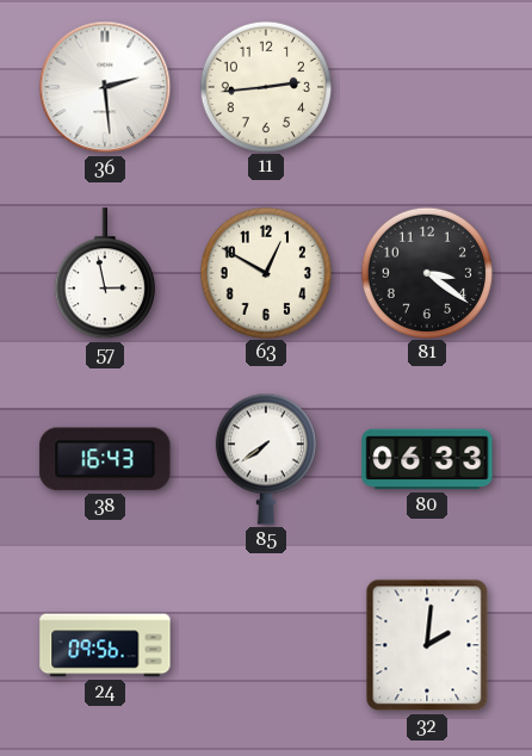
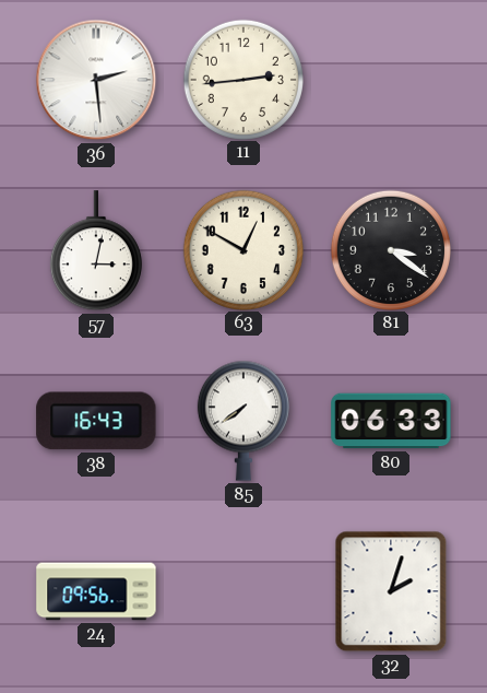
57: 2:58 -> 3:02 (96, 251)
32: 2:01 -> 2:03 (391, 591)
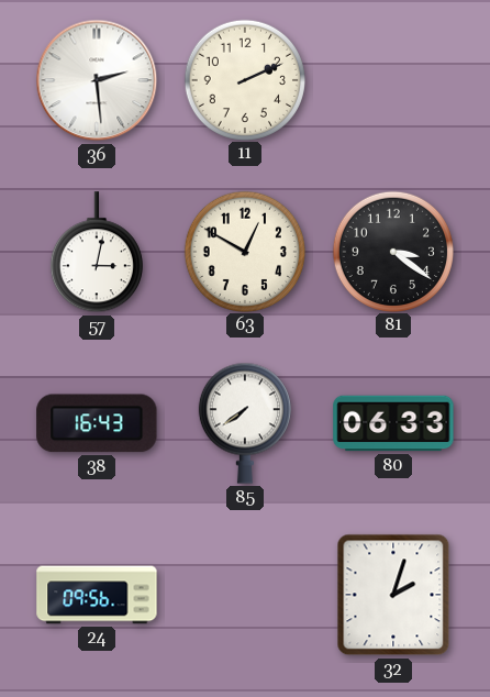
11: 2:44 -> 2:11 (244, 79)
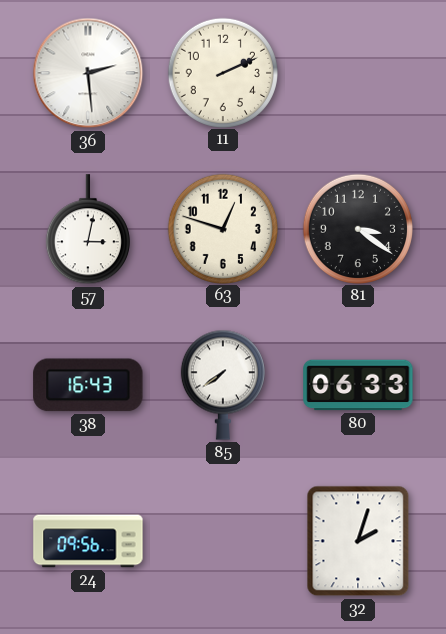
63: 12:50 -> 12:48 (222, 228)
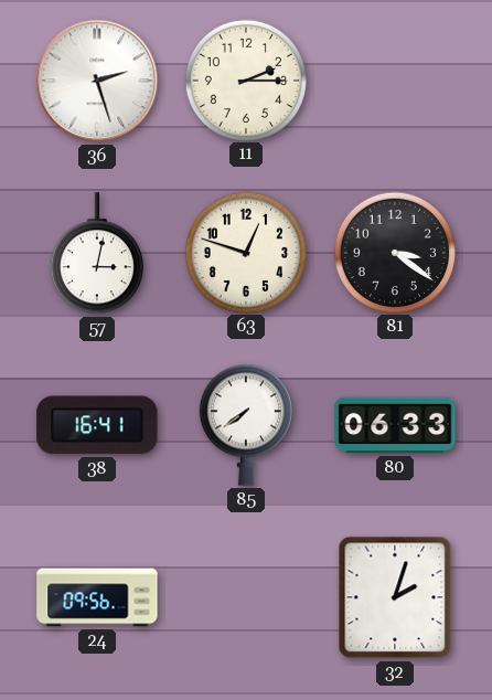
36: 2:29 -> 2:27 (97, 81)
11: 2:11 -> 2:15 (245, 79)
38: 16:43 -> 16:41 (97, 425)
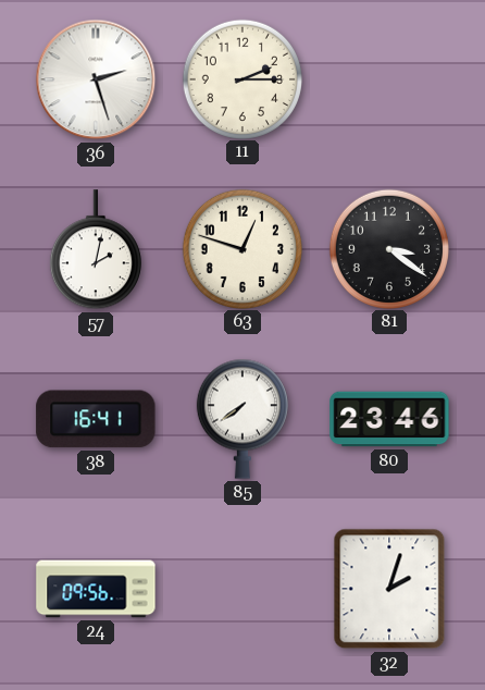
57: 3:02 -> 2:02 (96, 250)
80: 06:33 -> 23:46 (389, 419)
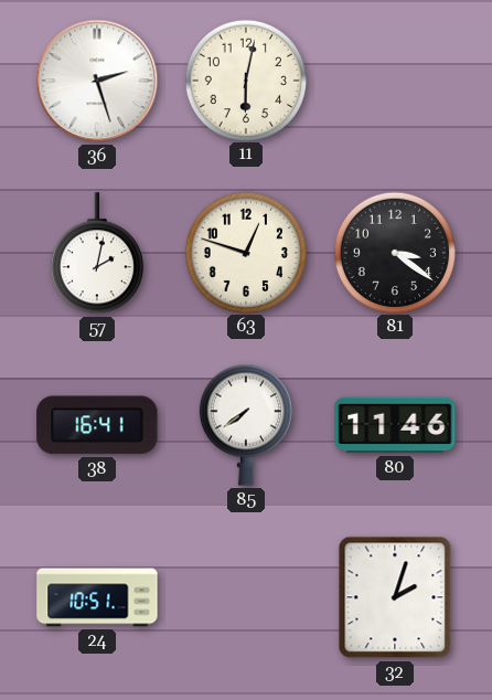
11: 2:15 -> 6:02 (245, 79)
80: 23:46 -> 11:46 (395, 425)
24: 09:56 -> 10:51 (97, 597)
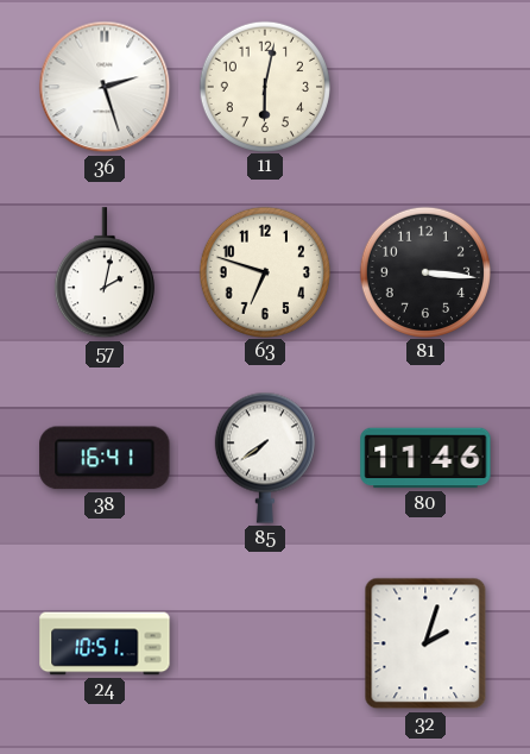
63: 12:48 -> 6:48 (264, 271)
81: 3:21 -> 3:16 (424, 271)
